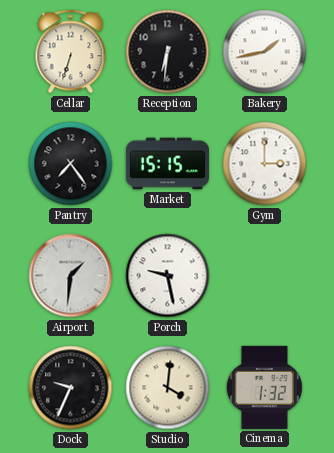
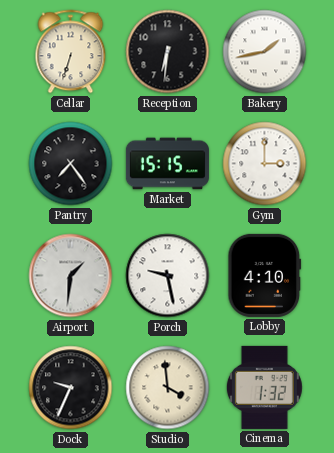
Lobby: none -> 4:10 (265, 275)
Studio: 4:01 -> 3:59 (168, 388)
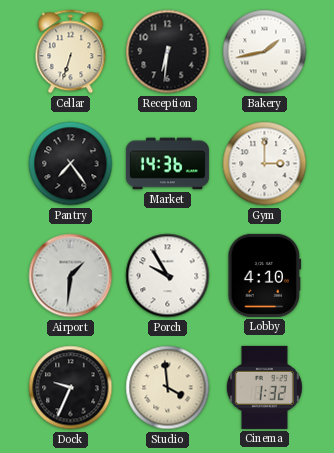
Market: 15:15 -> 14:36 (167, 164)
Porch: 9:28 -> 9:55 (168, 276)
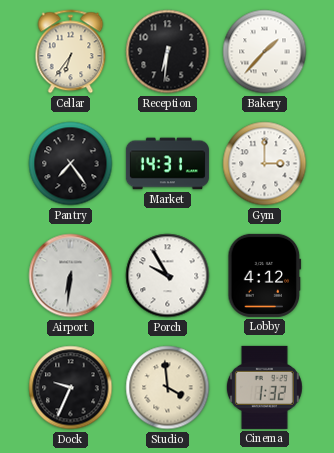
Cellar: 6:33 -> 6:36 (71, 52)
Bakery: 1:43 -> 1:37 (265, 52)
Market: 14:36 -> 14:31 (167, 164)
Airport: 1:31 -> 6:31 (71, 276)
Lobby: 4:10 -> 4:12 (265, 275)
